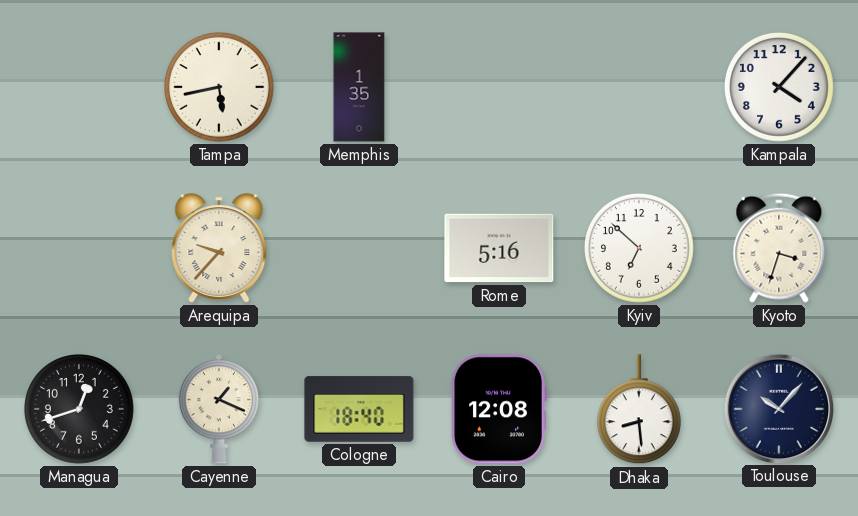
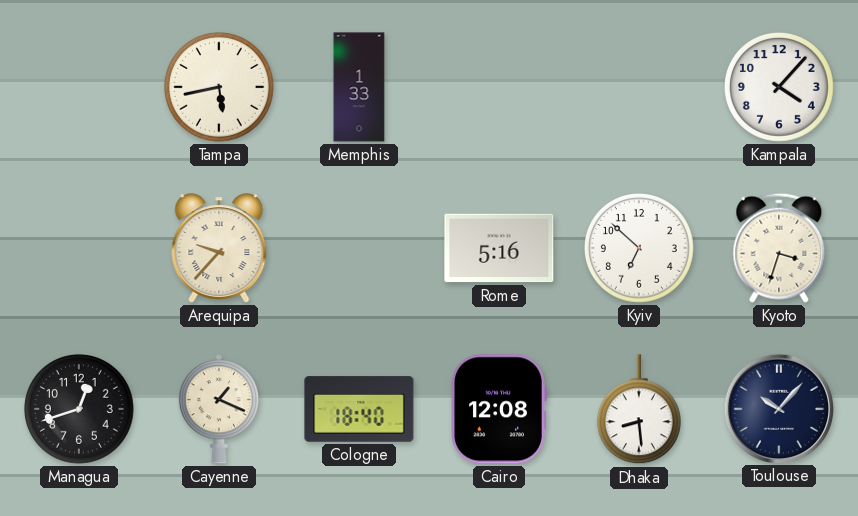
Memphis: 1:35 -> 1:33 (359, 87)
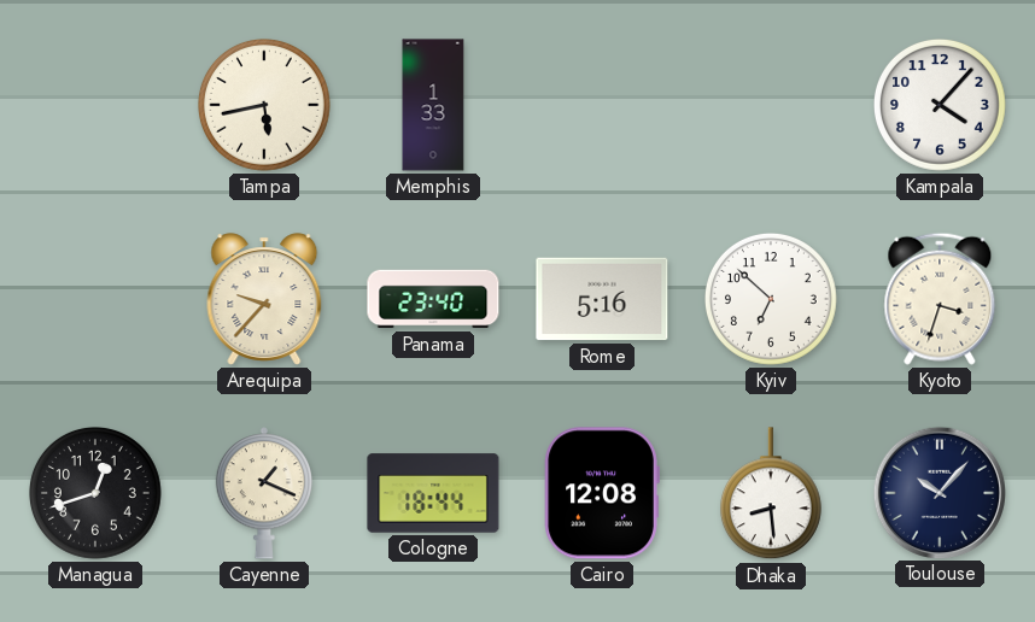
Panama: none -> 23:40 (433, 299)
Cologne: 18:40 -> 18:44 (433, 493)
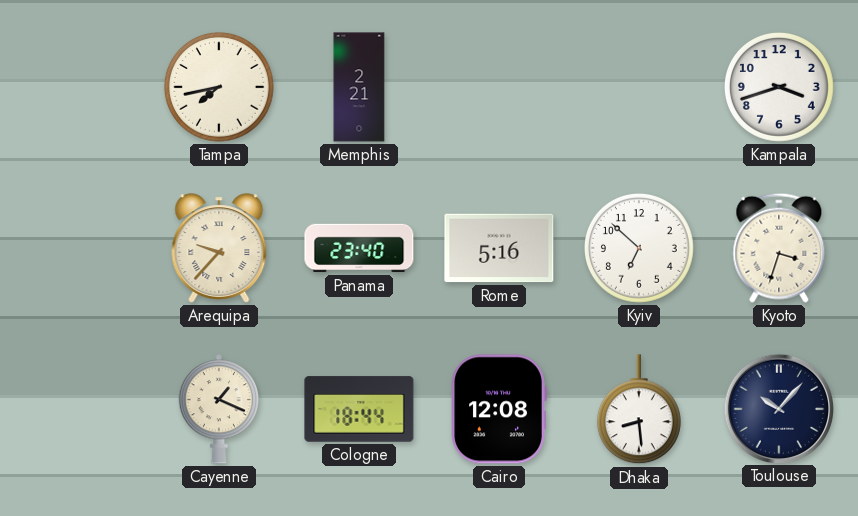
Tampa: 5:43 -> 7:43 (220, 88)
Memphis: 1:33 -> 2:21 (359, 87)
Kampala: 4:07 -> 3:42 (780, 88)
Managua: 12:42 -> none (97, 494)
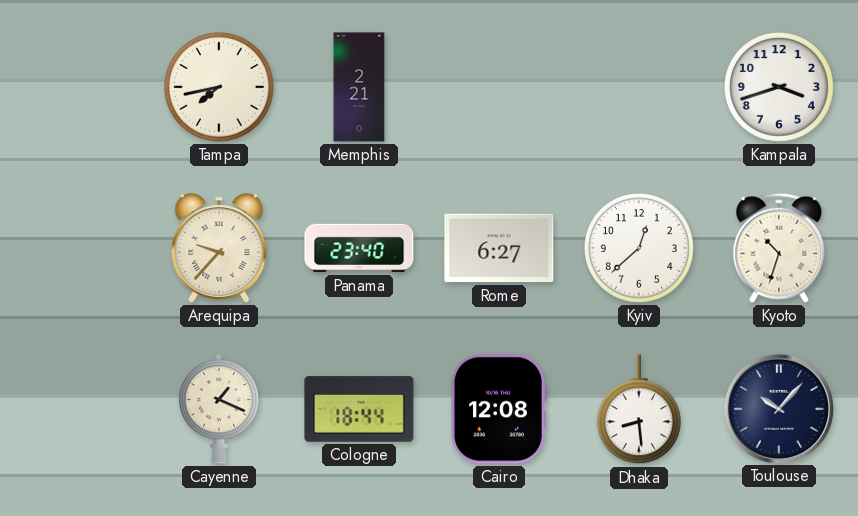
Rome: 5:16 -> 6:27 (499, 248)
Kyiv: 6:52 -> 12:38 (640, 249)
Kyoto: 3:33 -> 10:33 (779, 248)
